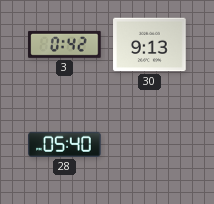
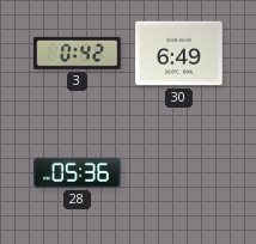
30: 9:13 -> 6:49 (179, 54)
28: 05:40 -> 05:36 (78, 172)
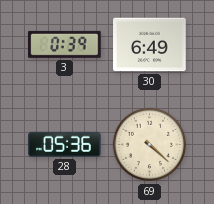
3: 0:42 -> 0:39 (65, 44)
69: none -> 4:22 (150, 145)
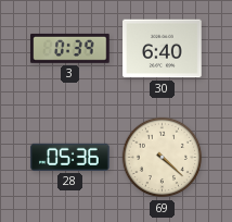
30: 6:49 -> 6:40 (163, 49)
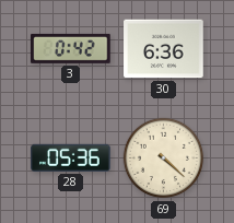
3: 0:39 -> 0:42 (71, 48)
30: 6:40 -> 6:36 (164, 49)
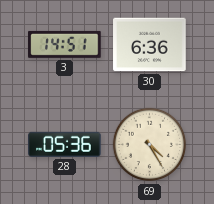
3: 0:42 -> 14:51 (65, 44)
69: 4:22 -> 4:25 (150, 145)
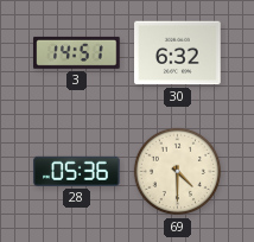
30: 6:36 -> 6:32 (178, 53)
69: 4:25 -> 4:30 (178, 172)
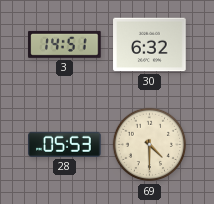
28: 05:36 -> 05:53 (65, 144)
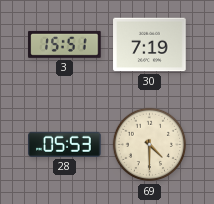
3: 14:51 -> 15:51 (65, 44)
30: 6:32 -> 7:19 (150, 45)
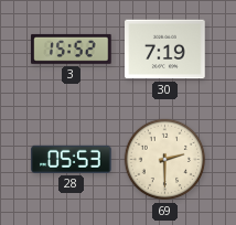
3: 15:51 -> 15:52 (72, 49)
69: 4:30 -> 2:30 (165, 160)
